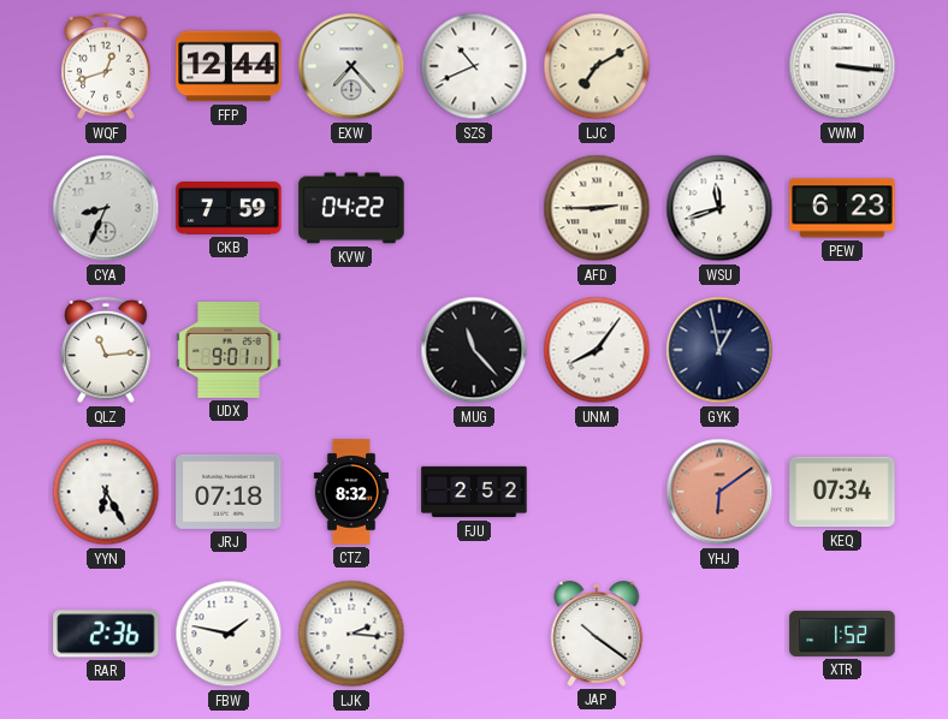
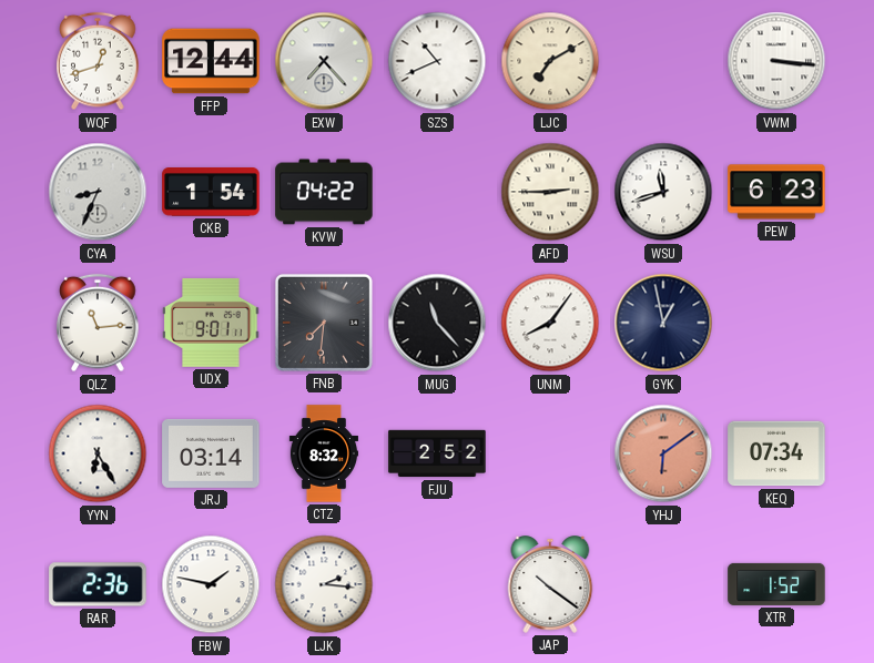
CKB: 7:59 -> 1:54 (211, 193)
FNB: none -> 7:31 (324, 323)
JRJ: 07:18 -> 03:14 (211, 453)
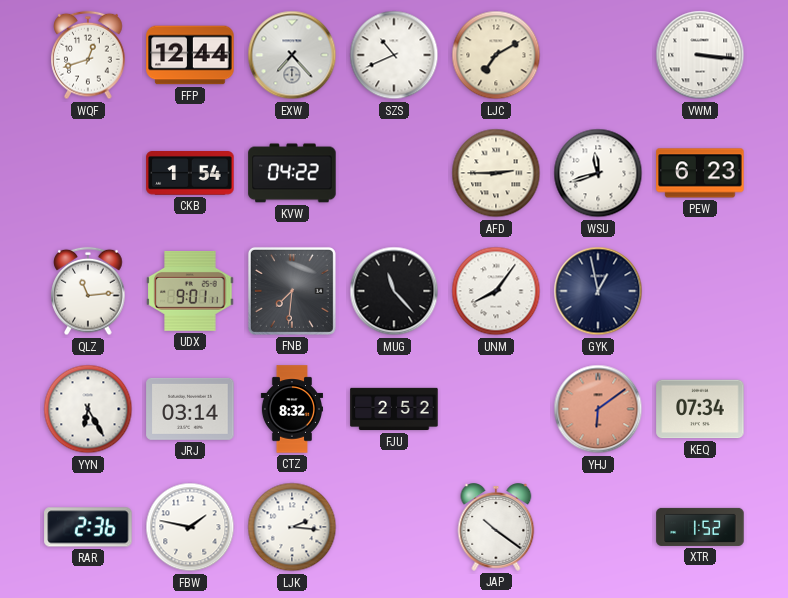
CYA: 8:34 -> none (98, 192)
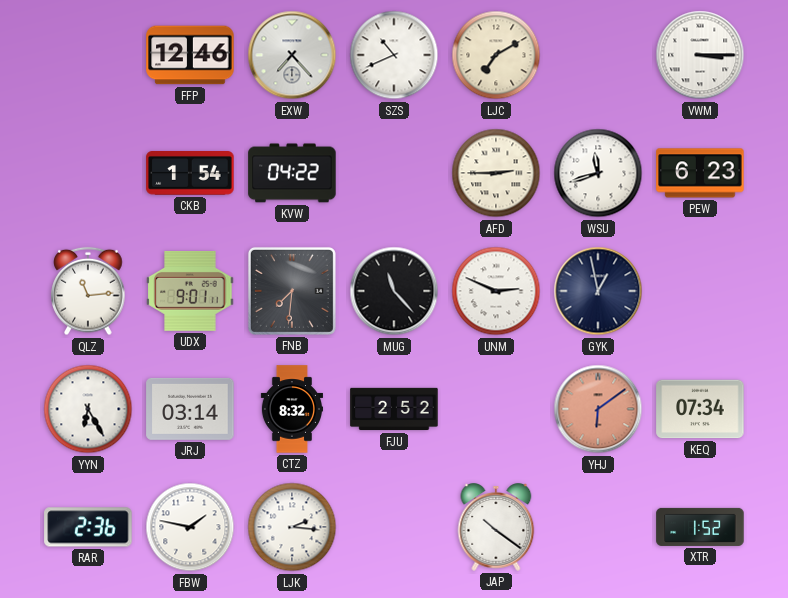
WQF: 12:42 -> none (88, 55)
FFP: 12:44 -> 12:46 (190, 55)
VWM: 3:16 -> 3:15 (700, 55)
UNM: 8:06 -> 2:49 (496, 291)
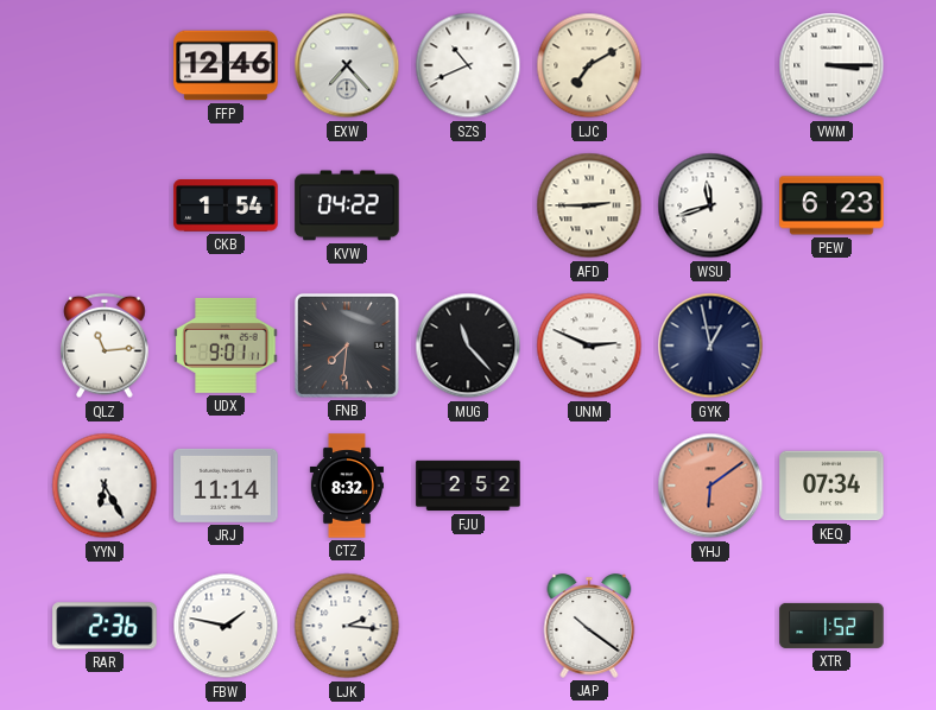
JRJ: 03:14 -> 11:14 (226, 486)
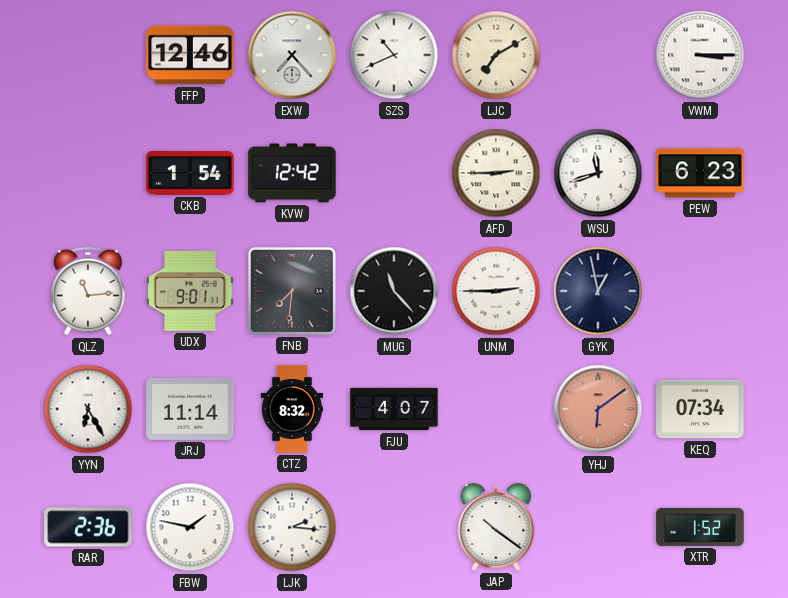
KVW: 04:22 -> 12:42 (292, 173)
UNM: 2:49 -> 2:45 (496, 291)
FJU: 2:52 -> 4:07 (394, 409)
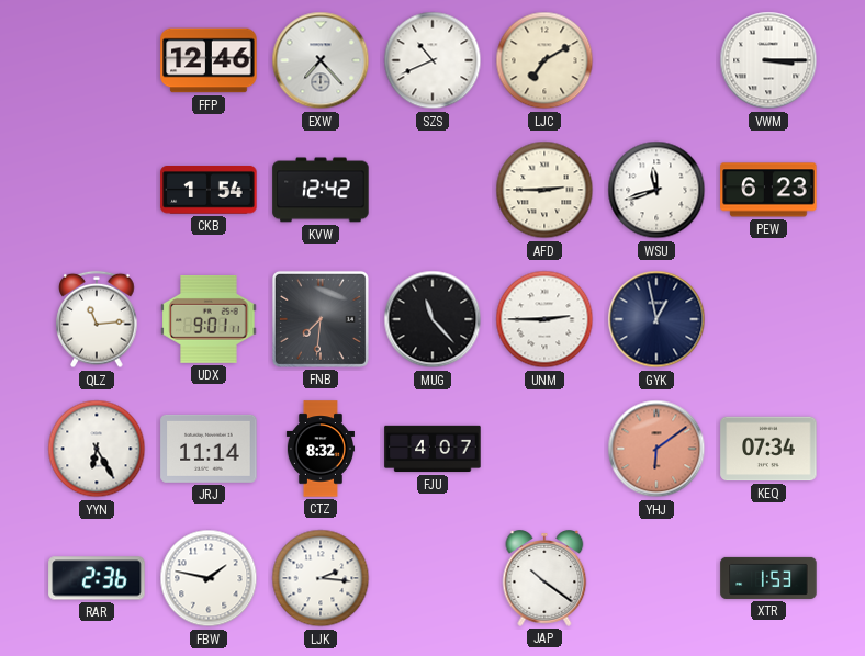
XTR: 1:52 -> 1:53 (768, 578)
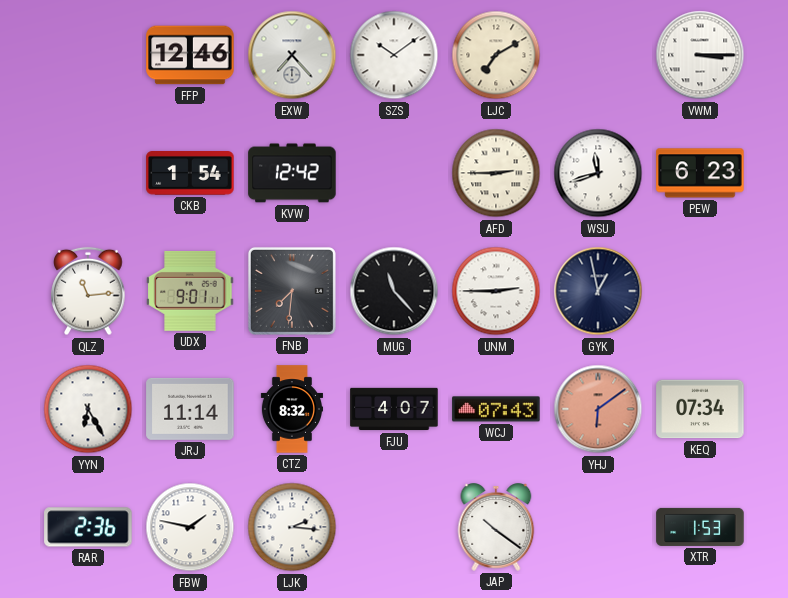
SZS: 10:41 -> 10:09 (394, 55)
WCJ: none -> 07:43 (496, 409)
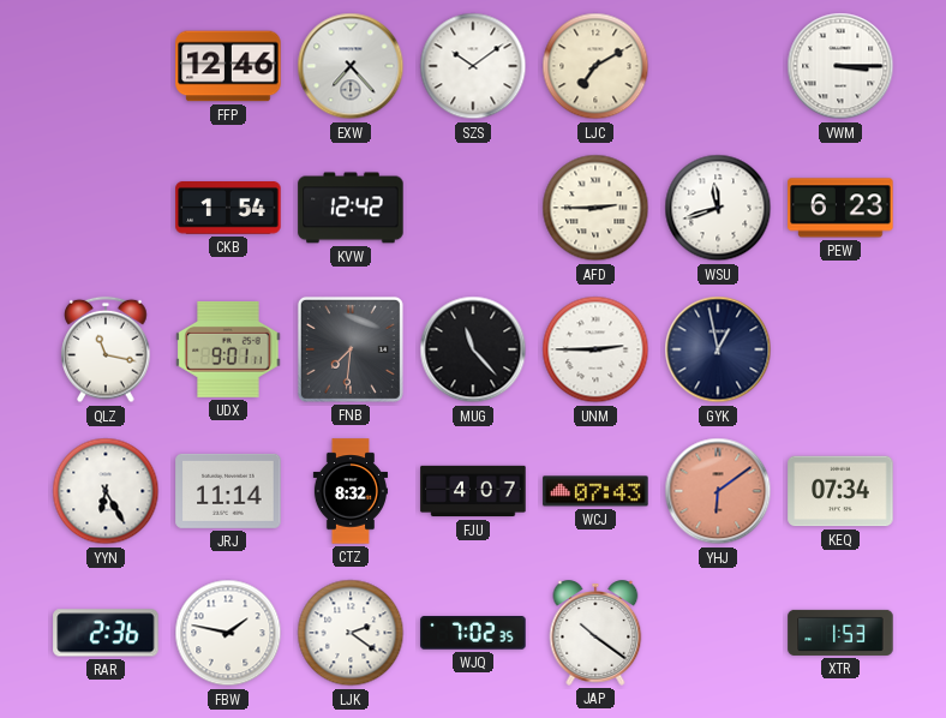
QLZ: 11:14 -> 11:17 (106, 349)
LJK: 2:16 -> 2:21 (351, 633)
WJQ: none -> 7:02 (473, 633)
